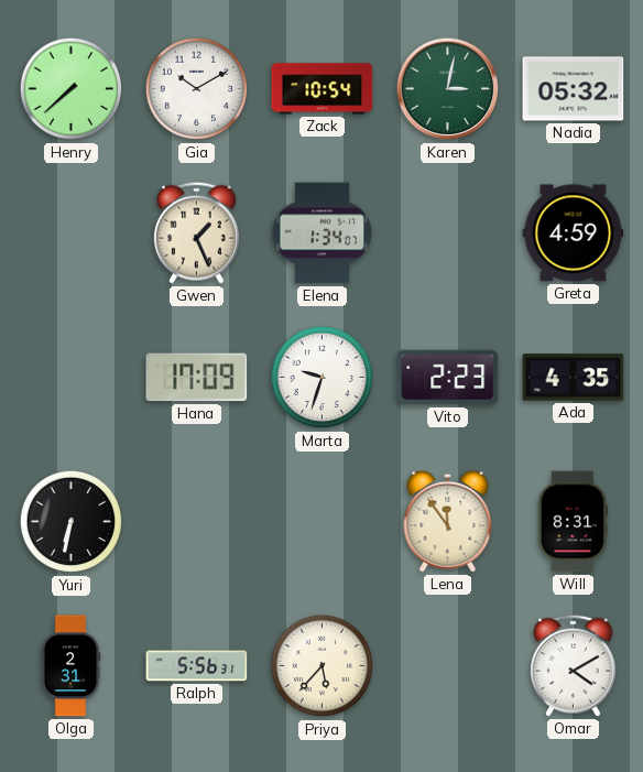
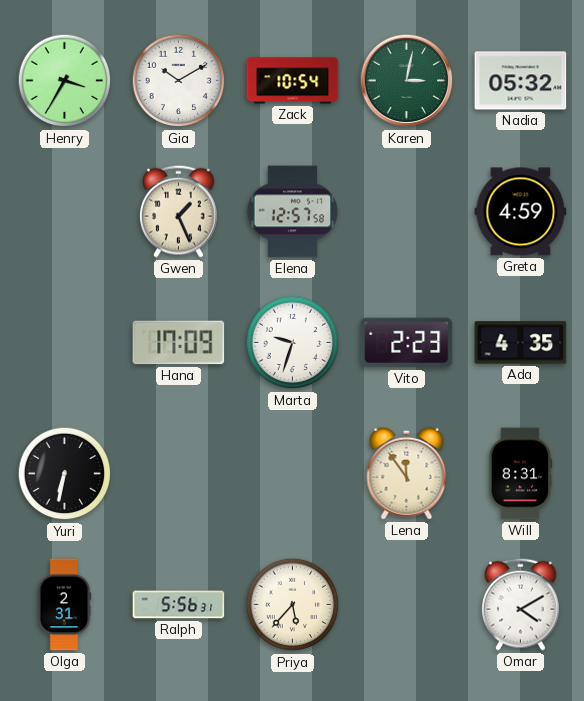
Henry: 7:38 -> 3:35 (65, 81)
Elena: 1:34 -> 12:57 (293, 212)
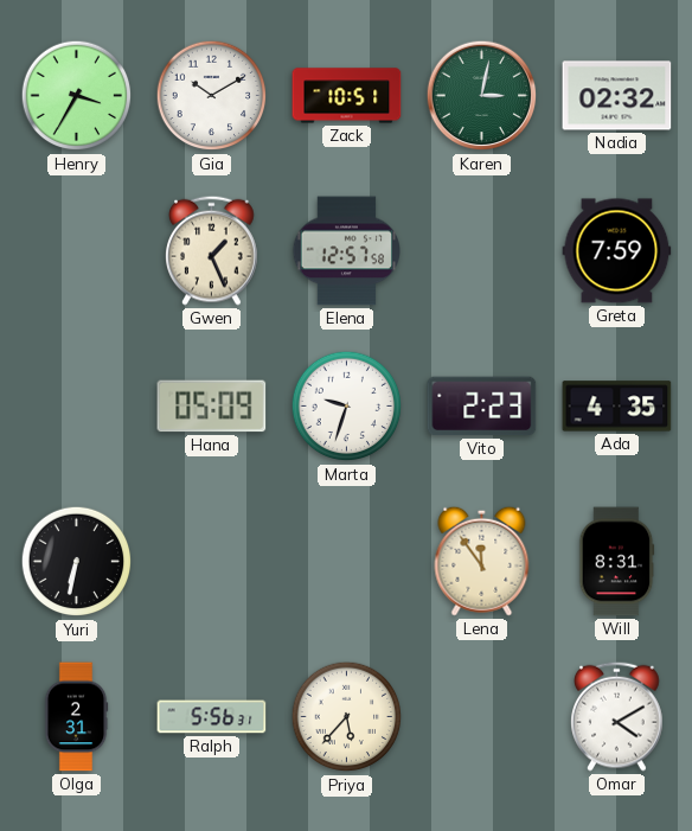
Zack: 10:54 -> 10:51 (347, 96)
Nadia: 05:32 -> 02:32 (617, 96)
Greta: 4:59 -> 7:59 (617, 251)
Hana: 17:09 -> 05:09 (212, 407)
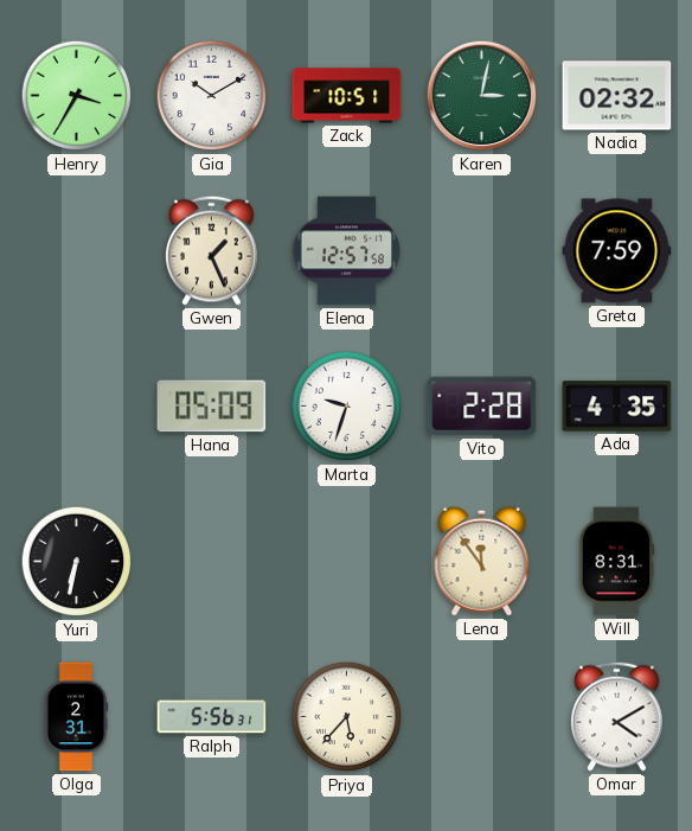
Vito: 2:23 -> 2:28 (482, 407)
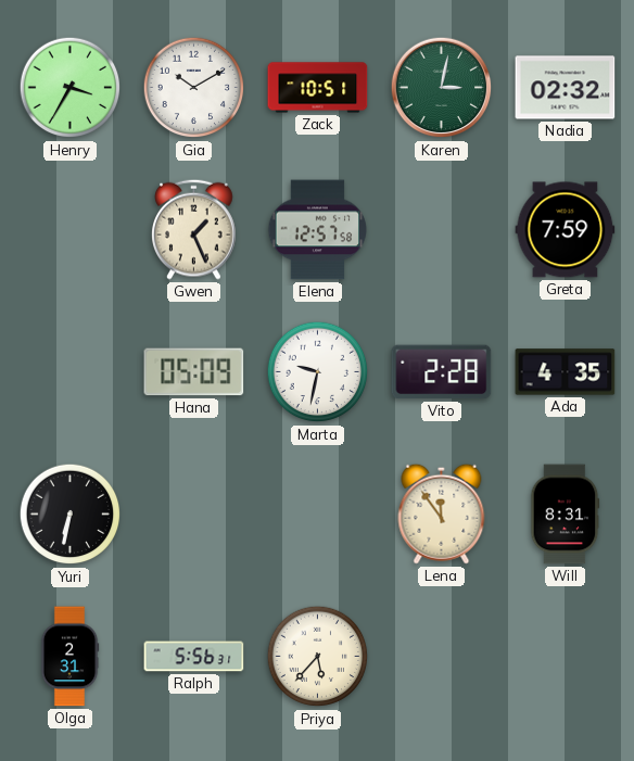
Marta: 9:33 -> 9:32 (318, 372)
Omar: 4:10 -> none (617, 716)
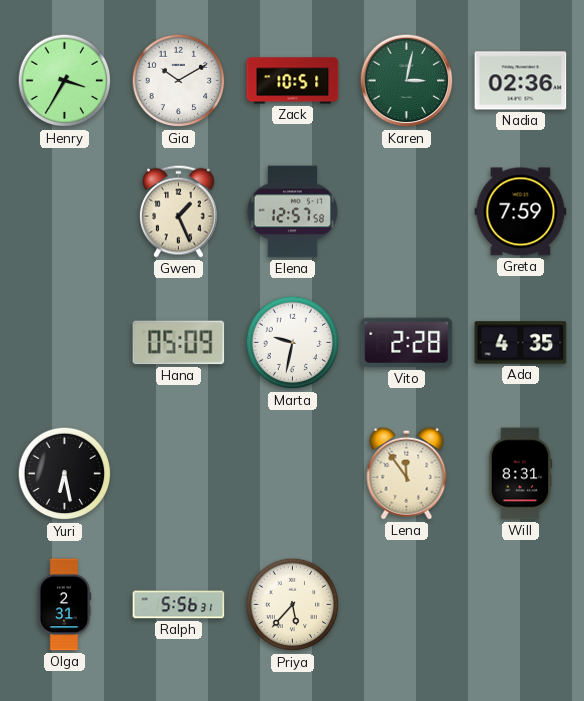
Nadia: 02:32 -> 02:36 (521, 81)
Yuri: 6:32 -> 6:28 (65, 474)
